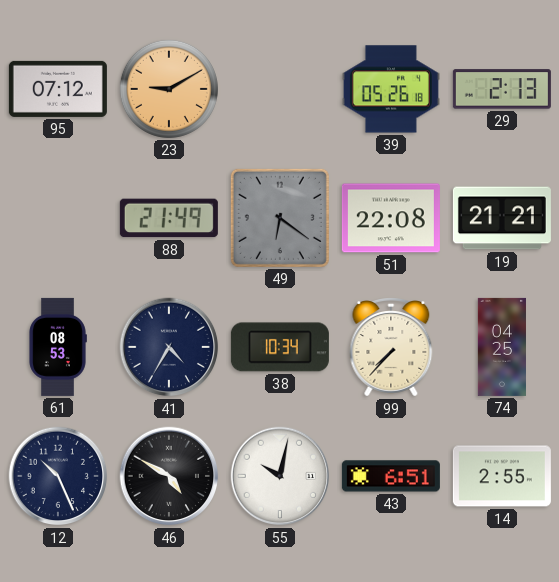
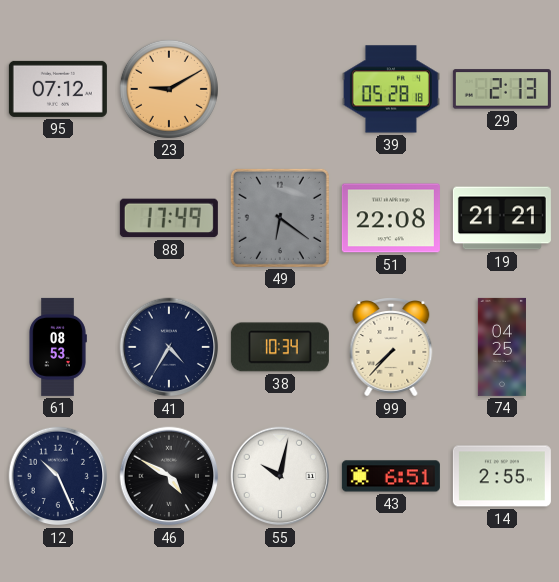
39: 05:26 -> 05:28 (391, 89)
88: 21:49 -> 17:49 (169, 218)
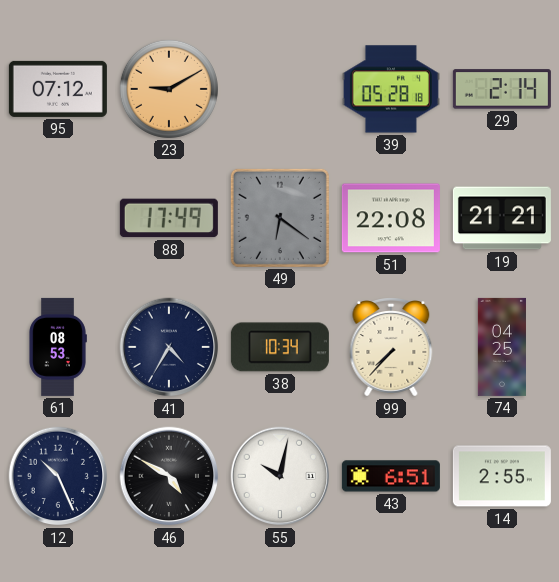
29: 2:13 -> 2:14 (502, 89)
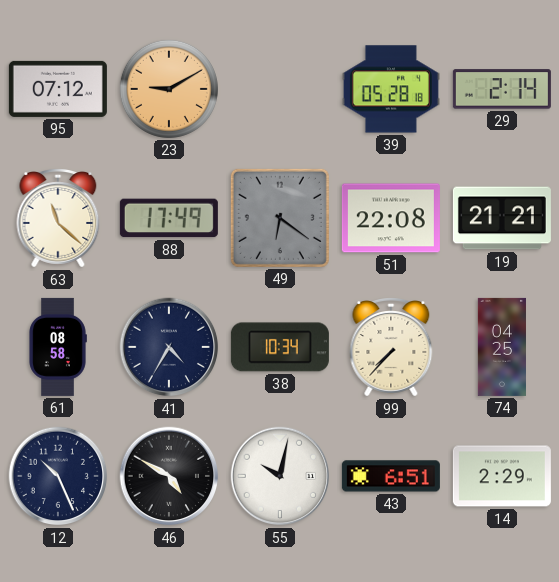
63: none -> 11:22 (58, 219)
61: 08:53 -> 08:58 (58, 347)
14: 2:55 -> 2:29 (502, 476)
